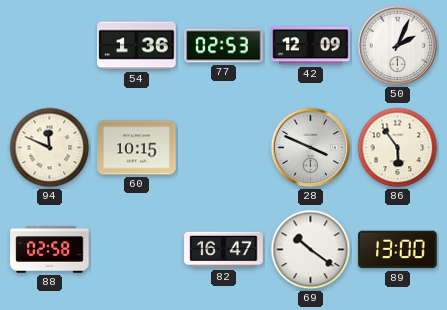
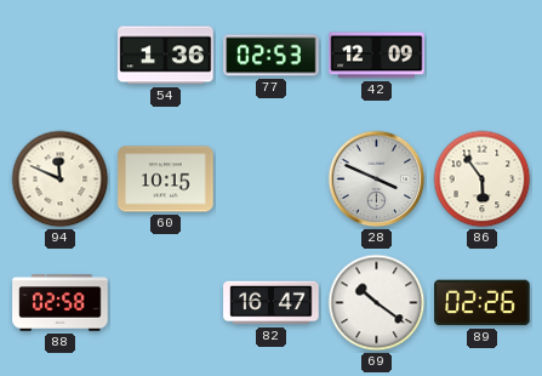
50: 2:04 -> none (398, 46)
89: 13:00 -> 02:26 (483, 303)
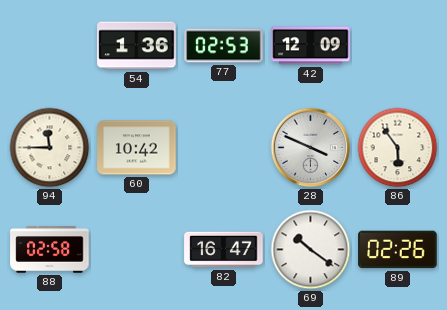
94: 11:49 -> 11:45 (50, 148)
60: 10:15 -> 10:42 (137, 148)
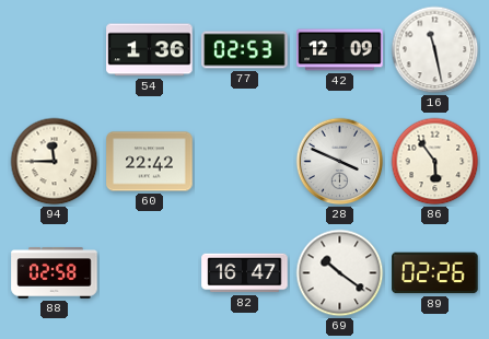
16: none -> 11:28 (435, 50)
60: 10:42 -> 22:42 (150, 162)
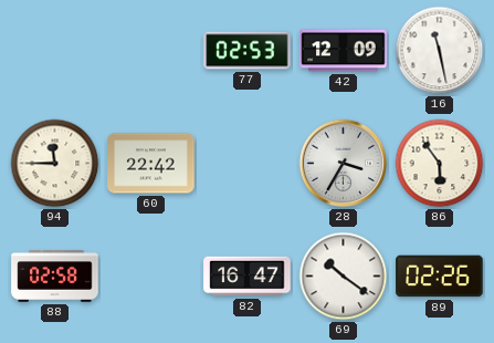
54: 1:36 -> none (150, 50)
28: 3:49 -> 3:35 (344, 164)
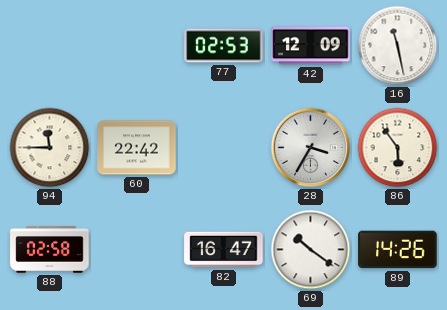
89: 02:26 -> 14:26 (398, 250)
